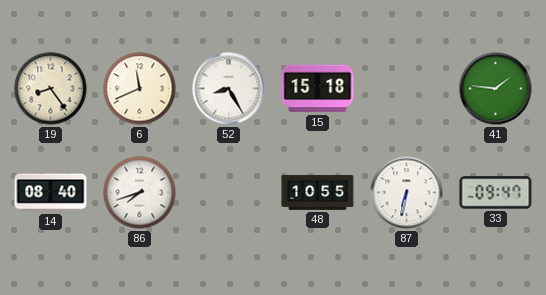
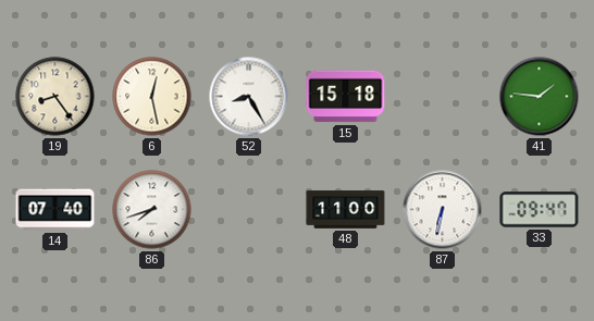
6: 11:41 -> 12:28 (152, 97)
14: 08:40 -> 07:40 (55, 210)
48: 10:55 -> 11:00 (346, 210)
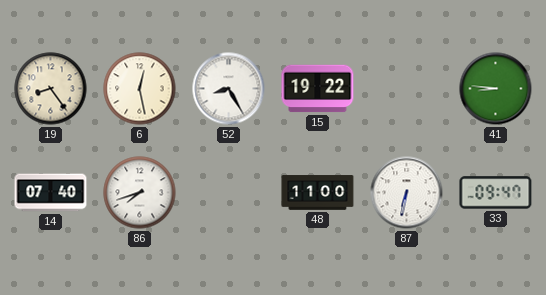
15: 15:18 -> 19:22 (318, 89)
41: 1:46 -> 8:46 (496, 89)
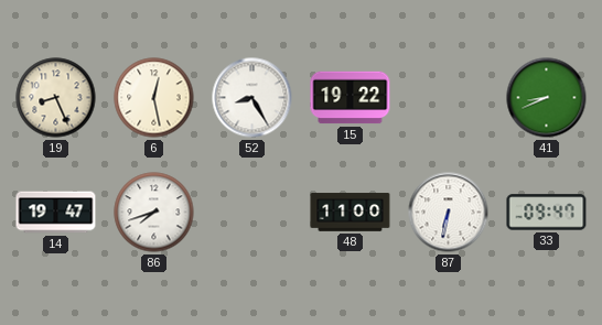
19: 8:24 -> 8:26 (56, 98)
41: 8:46 -> 8:41 (547, 98)
14: 07:40 -> 19:47 (56, 213)
